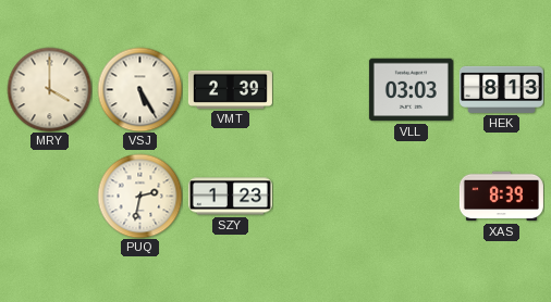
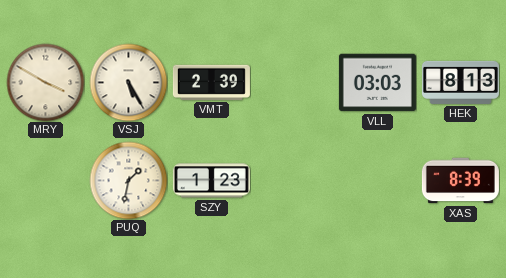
MRY: 4:00 -> 3:50 (45, 82)
PUQ: 2:32 -> 1:32 (128, 180)
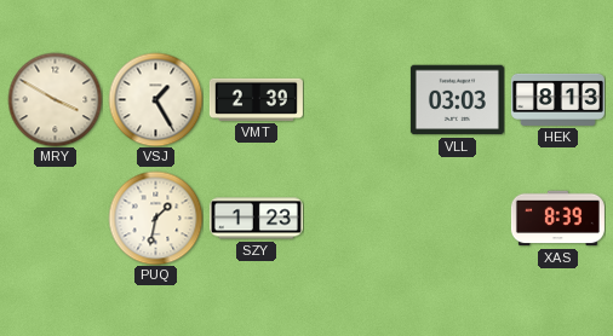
VSJ: 5:25 -> 1:25 (155, 99)
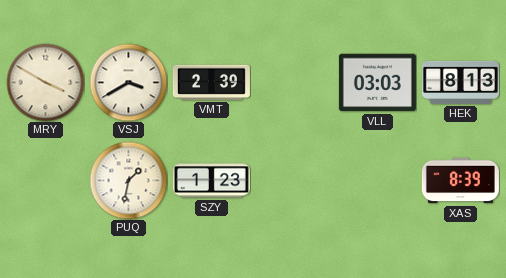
VSJ: 1:25 -> 3:40 (128, 82)
